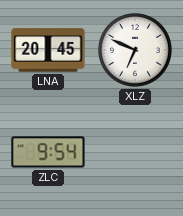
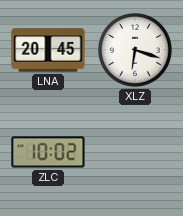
XLZ: 6:49 -> 6:18 (135, 50)
ZLC: 9:54 -> 10:02 (48, 152)
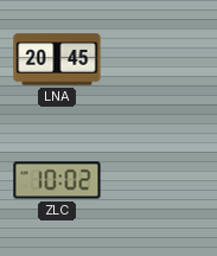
XLZ: 6:18 -> none (135, 50)
